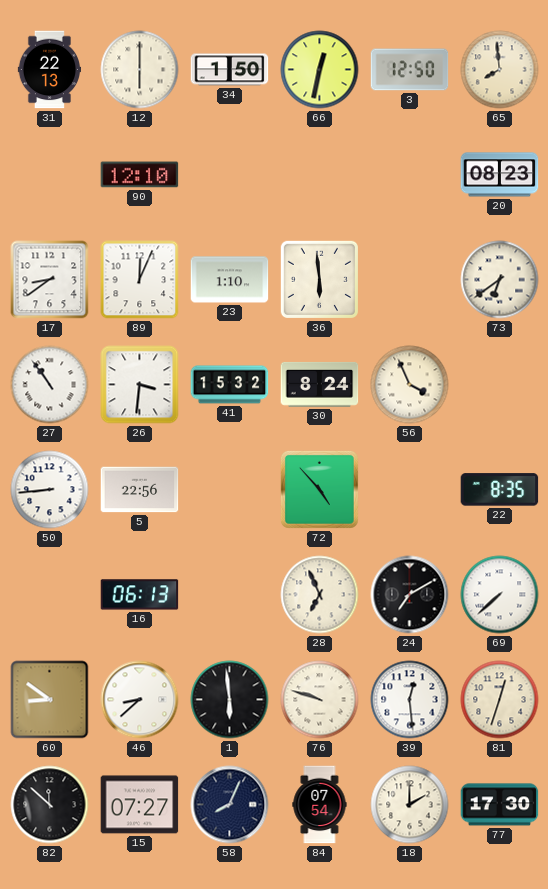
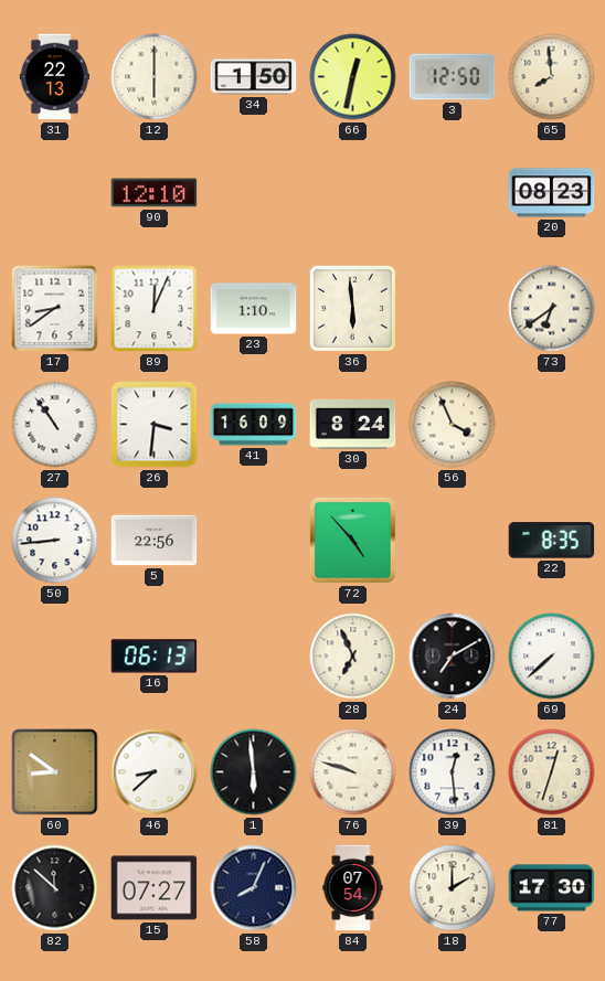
41: 15:32 -> 16:09 (254, 425)
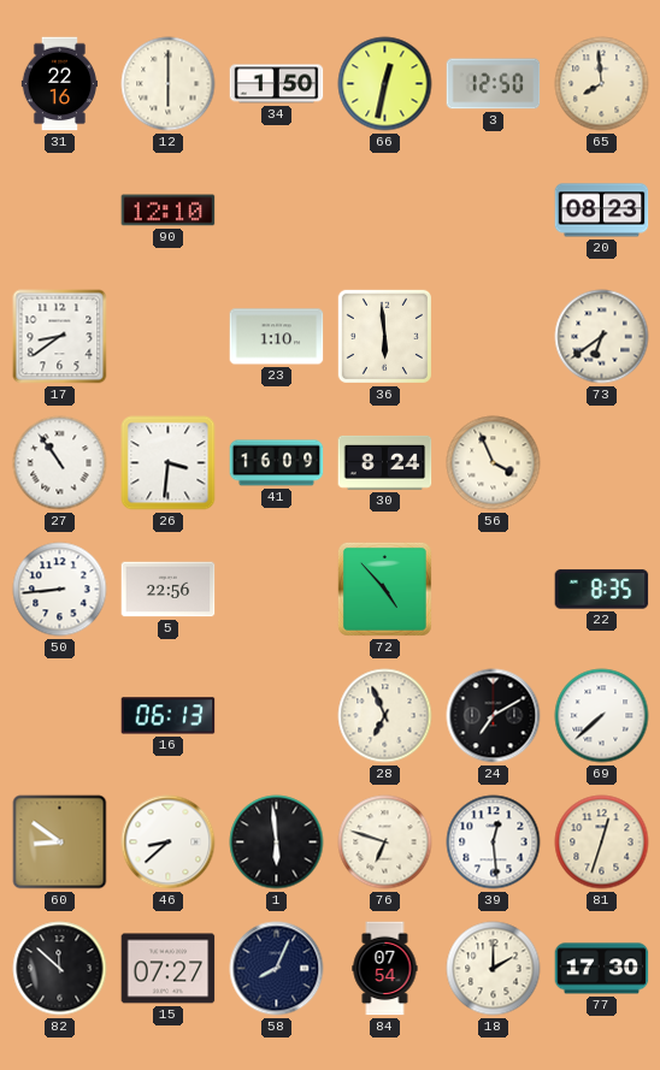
31: 22:13 -> 22:16 (59, 84)
89: 12:04 -> none (155, 309)
76: 9:48 -> 6:48 (385, 843)
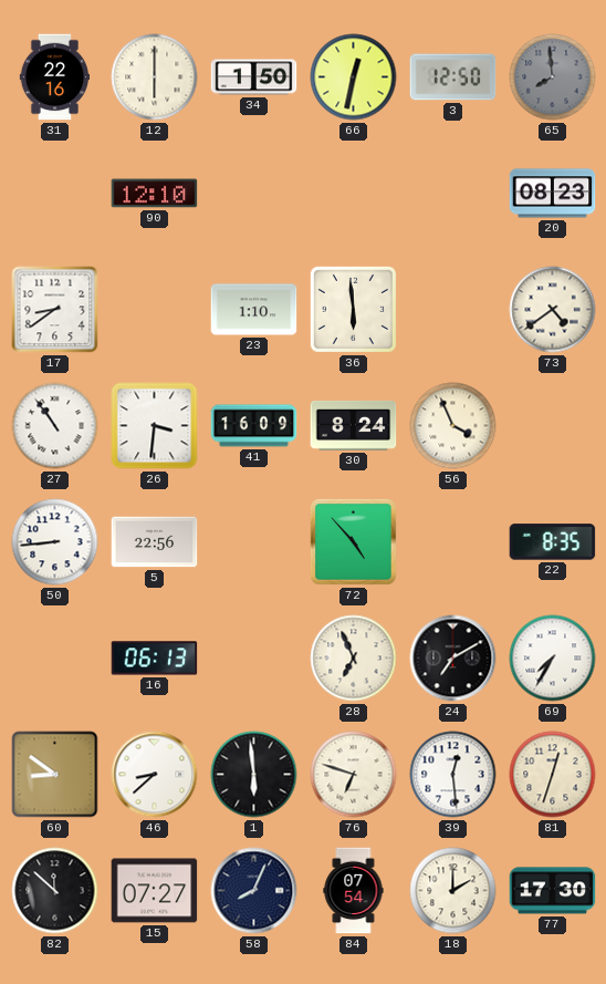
65 dial: cream -> grey (553, 77)
73: 6:39 -> 4:39 (553, 310)
69: 7:38 -> 7:35 (553, 659)
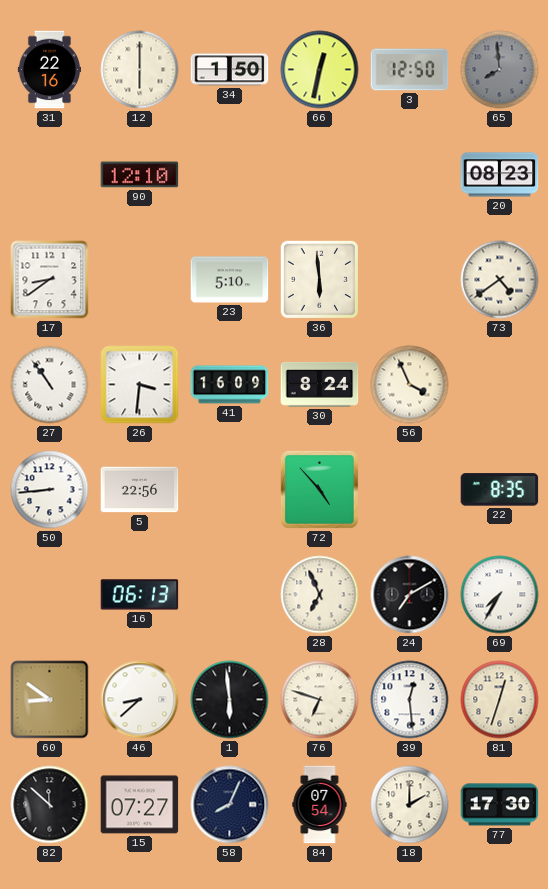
23: 1:10 -> 5:10 (230, 280)
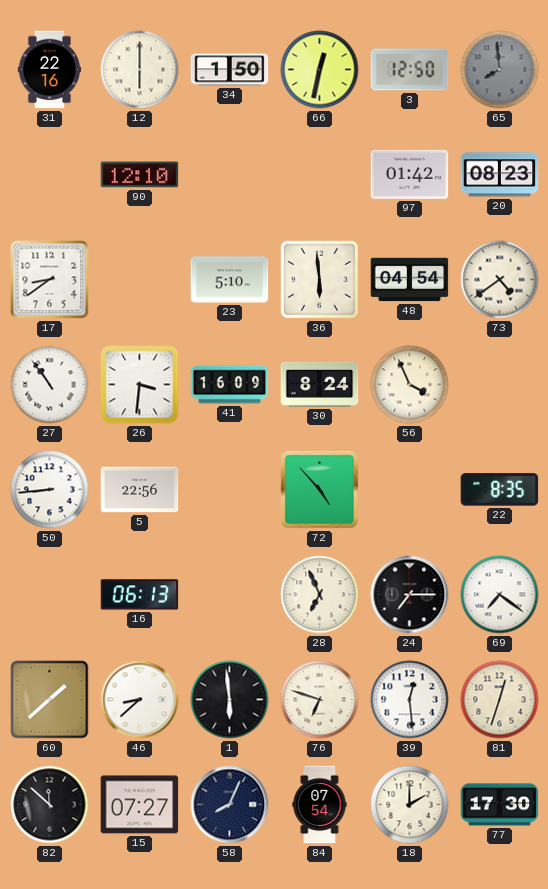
97: none -> 01:42 (410, 174)
48: none -> 04:54 (410, 280)
24: 7:10 -> 7:15 (410, 595)
69: 7:35 -> 7:21 (500, 595)
60: 8:51 -> 1:38 (50, 700)
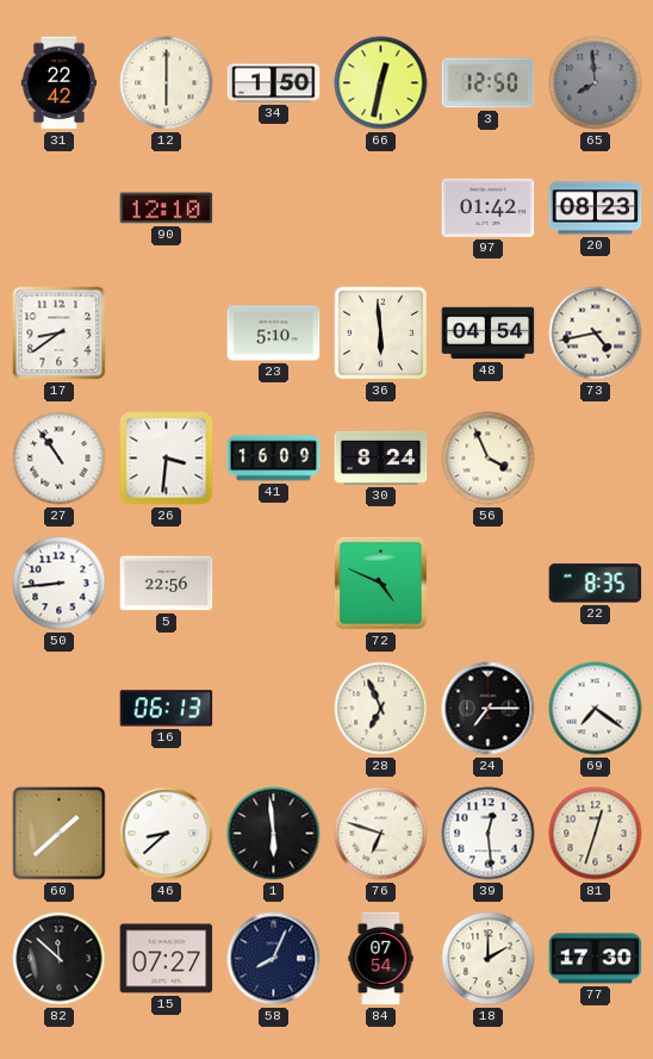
31: 22:16 -> 22:42 (58, 83)
73: 4:39 -> 4:43 (596, 334)
72: 4:53 -> 4:49 (380, 583)
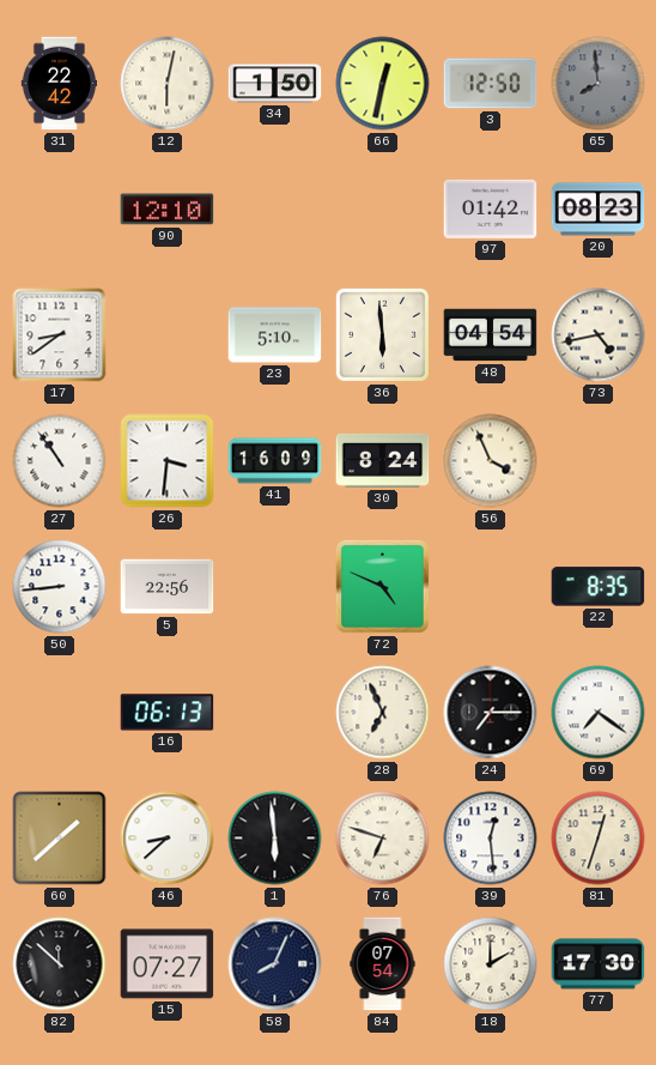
12: 6:00 -> 6:02 (168, 84)
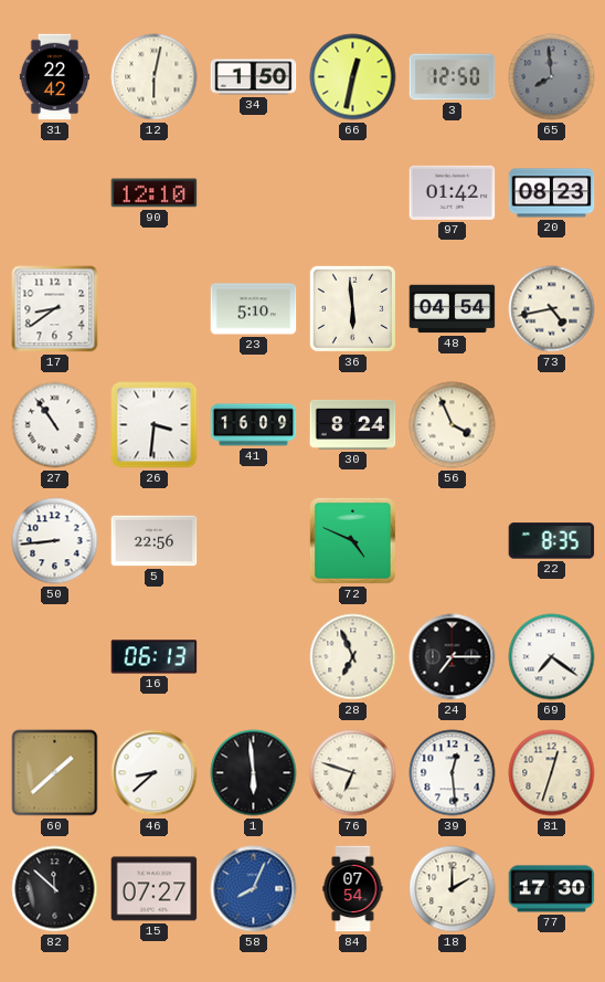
58 dial: navy -> blue (254, 889)
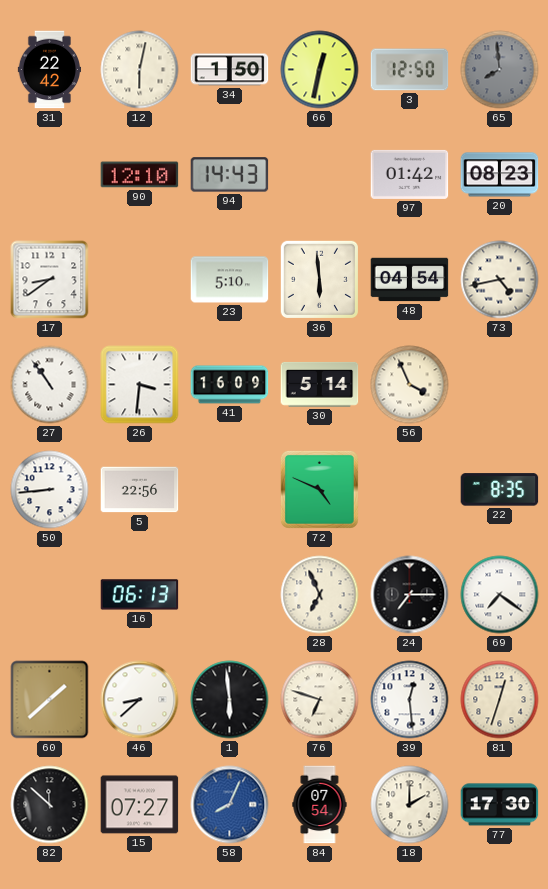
94: none -> 14:43 (230, 175)
30: 8:24 -> 5:14 (320, 384)
